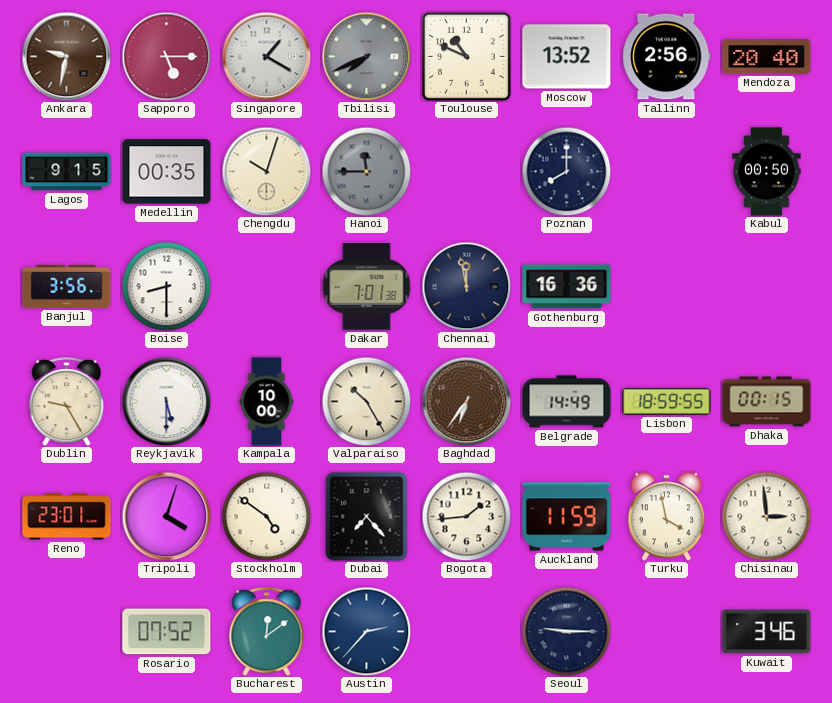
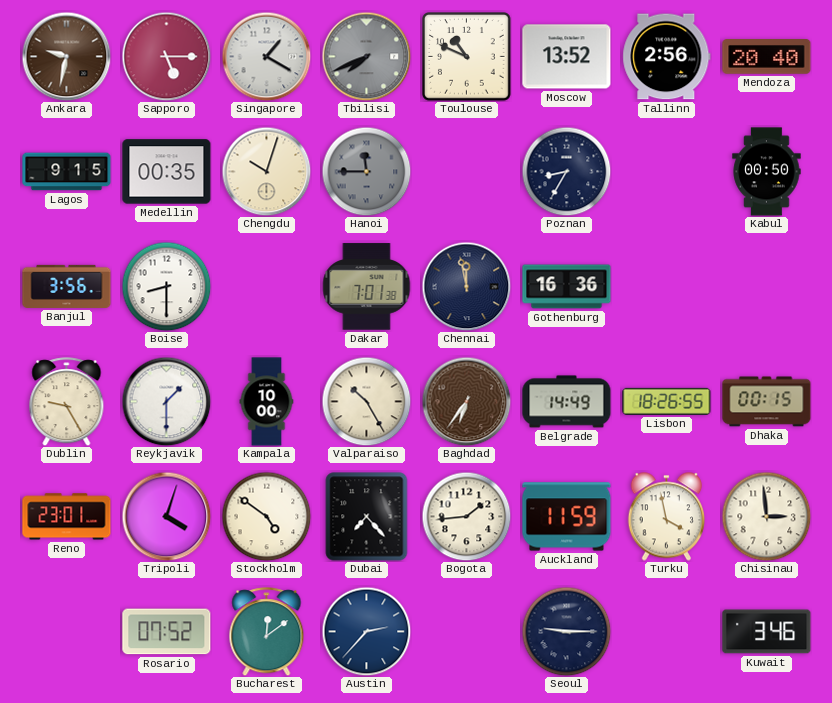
Poznan: 8:00 -> 8:35 (566, 171)
Reykjavik: 5:30 -> 1:30 (166, 401)
Lisbon: 18:59 -> 18:26 (667, 401)
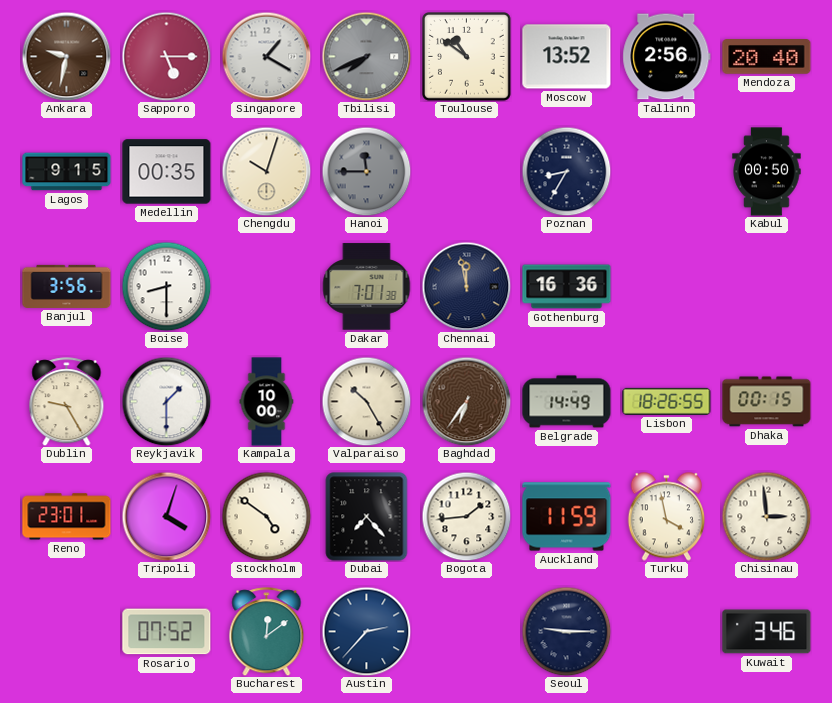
Toulouse: 10:49 -> 10:51 (467, 57)
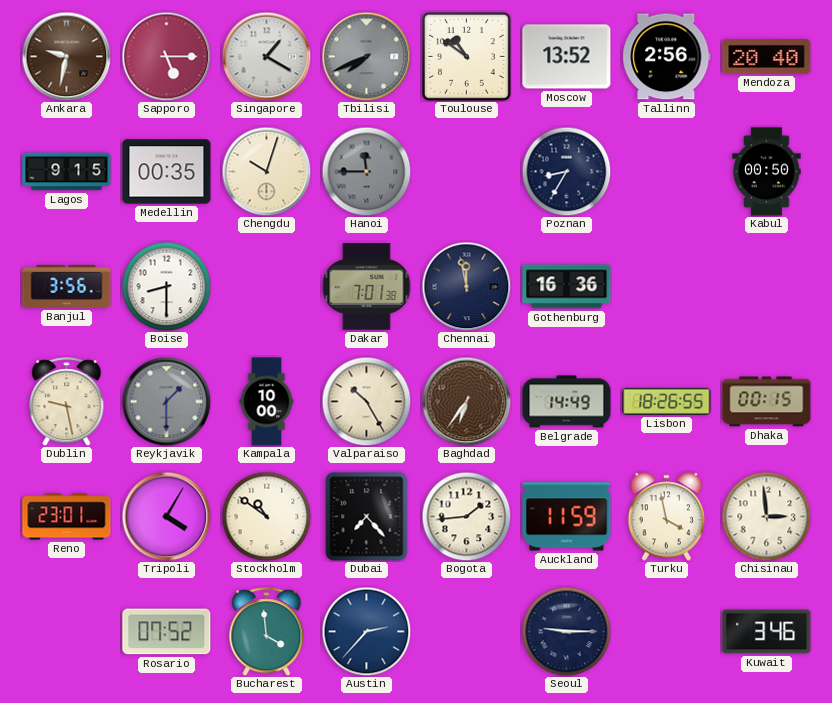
Dublin: 9:25 -> 9:28 (67, 402)
Reykjavik dial: white -> grey (166, 401)
Tripoli: 4:03 -> 4:05 (166, 516)
Stockholm: 4:51 -> 10:51 (266, 516)
Bucharest: 12:09 -> 3:59 (267, 632)
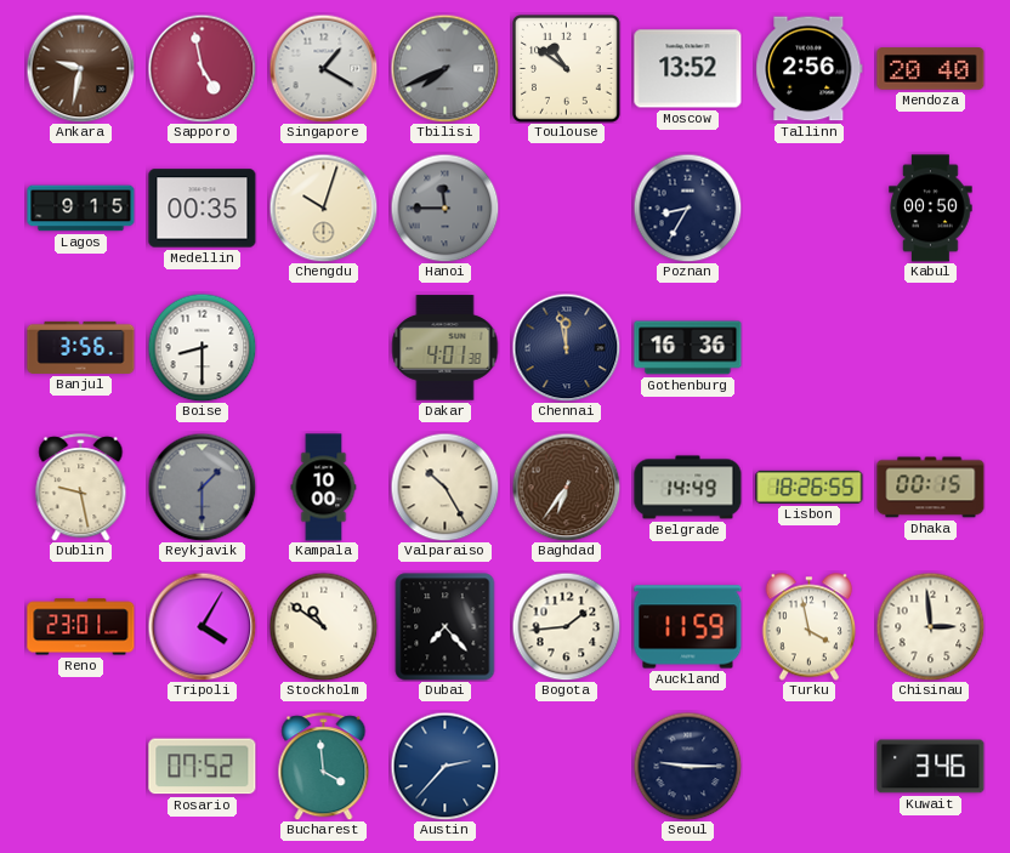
Sapporo: 5:15 -> 4:58 (202, 68)
Dakar: 7:01 -> 4:01 (446, 348)
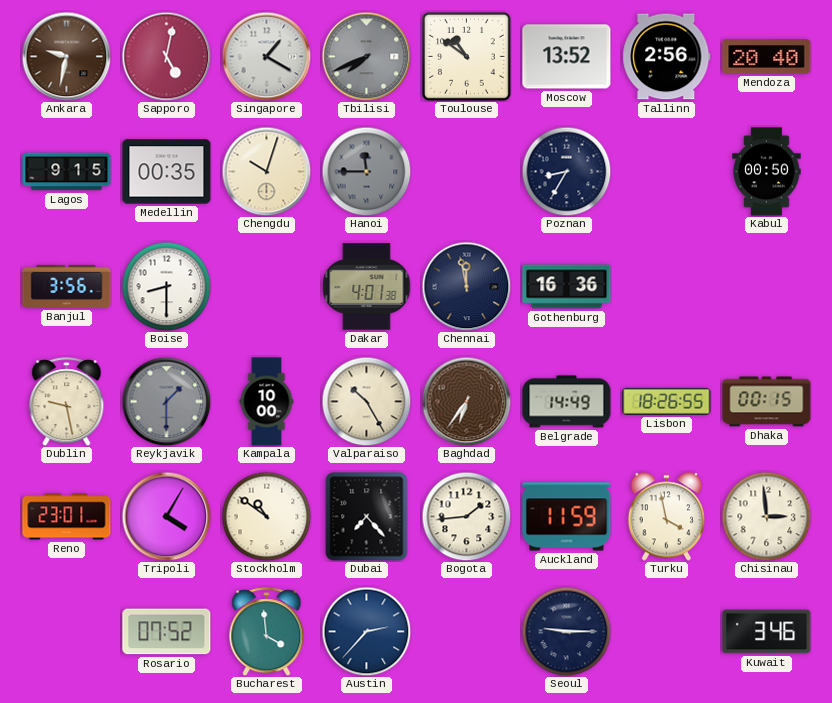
Sapporo: 4:58 -> 5:02 (166, 56)
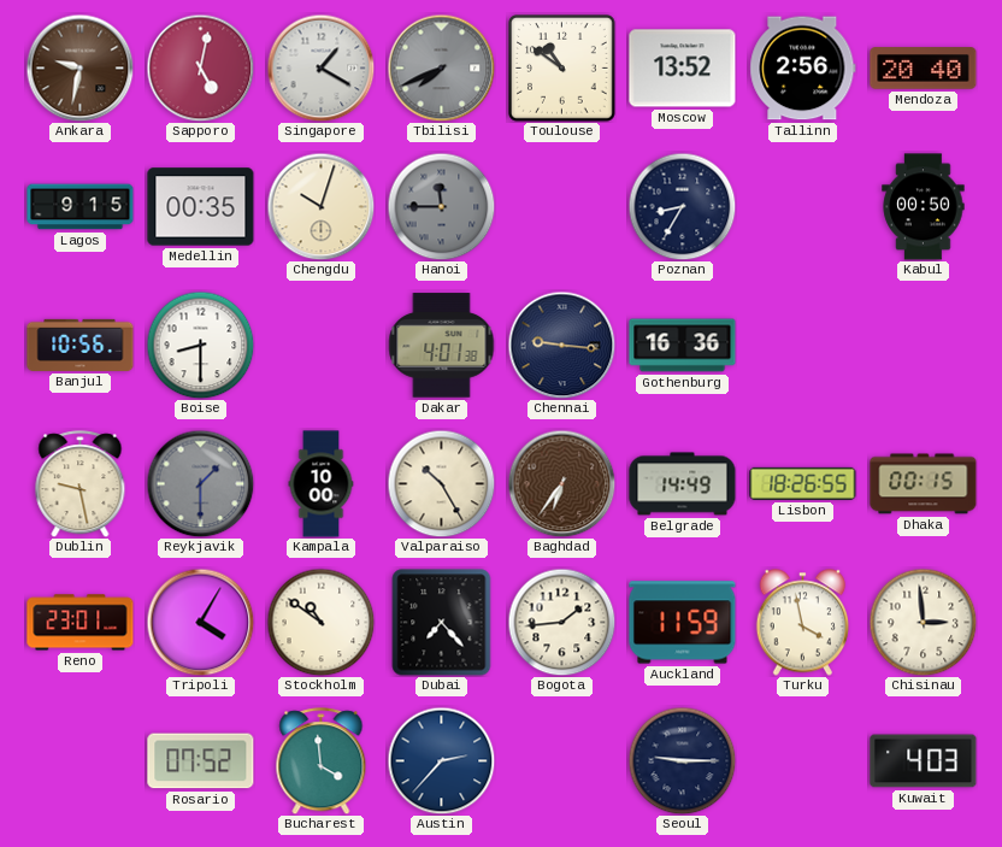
Banjul: 3:56 -> 10:56 (81, 345)
Chennai: 11:58 -> 9:16 (561, 345)
Kuwait: 3:46 -> 4:03 (924, 761)
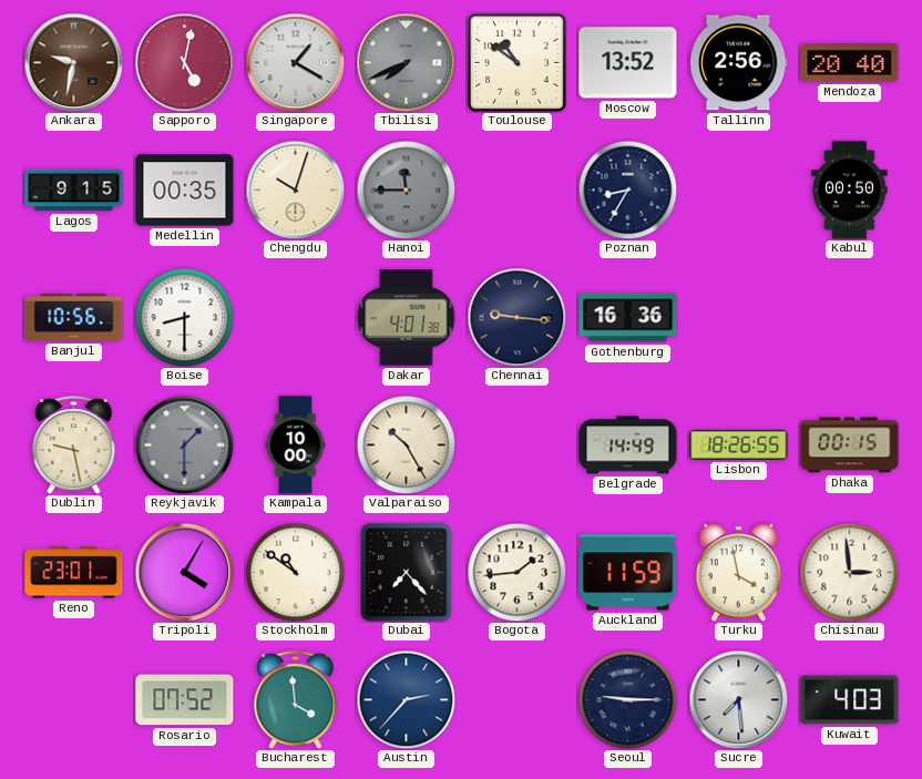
Baghdad: 6:36 -> none (561, 483)
Sucre: none -> 7:29 (738, 699)
